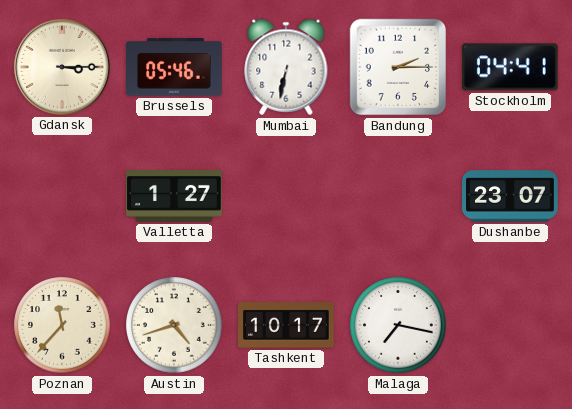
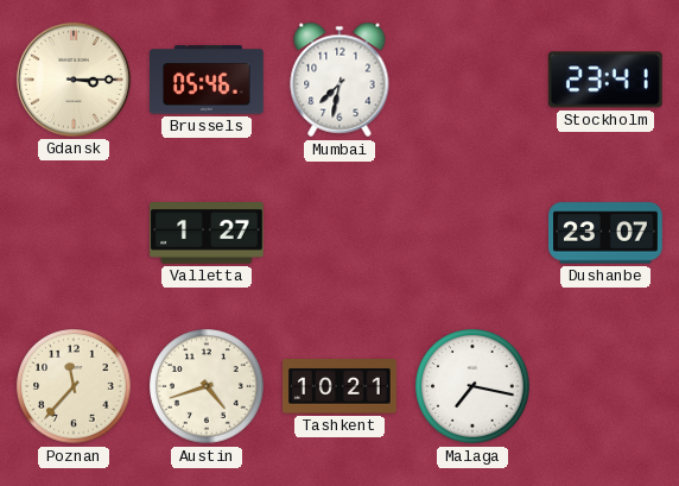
Mumbai: 6:32 -> 7:32 (339, 80)
Bandung: 2:15 -> none (398, 67)
Stockholm: 04:41 -> 23:41 (605, 80)
Tashkent: 10:17 -> 10:21 (341, 386)
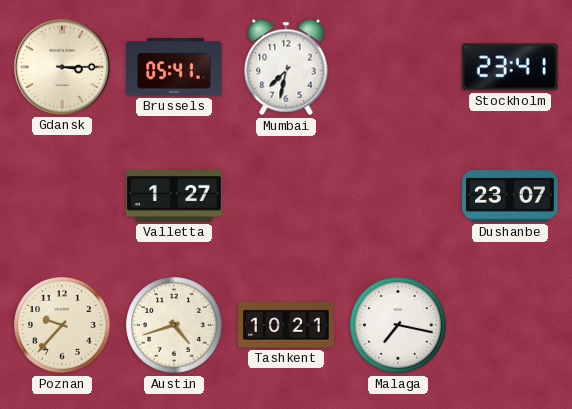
Brussels: 05:46 -> 05:41 (175, 67)
Poznan: 11:37 -> 9:37 (62, 325)
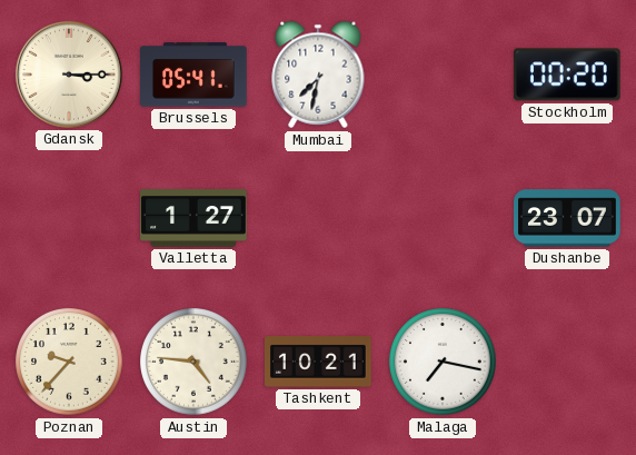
Stockholm: 23:41 -> 00:20 (567, 75)
Austin: 4:42 -> 4:46 (193, 362)
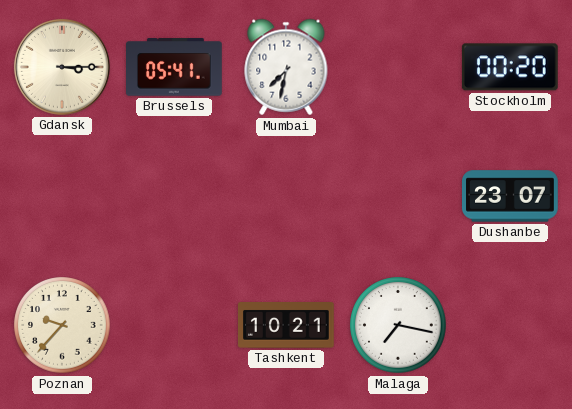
Valletta: 1:27 -> none (193, 219)
Austin: 4:46 -> none (193, 362)
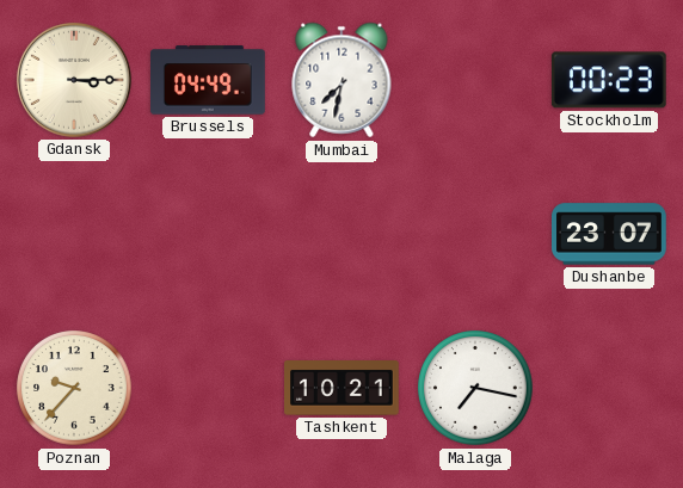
Brussels: 05:41 -> 04:49 (209, 80)
Stockholm: 00:20 -> 00:23 (609, 80)
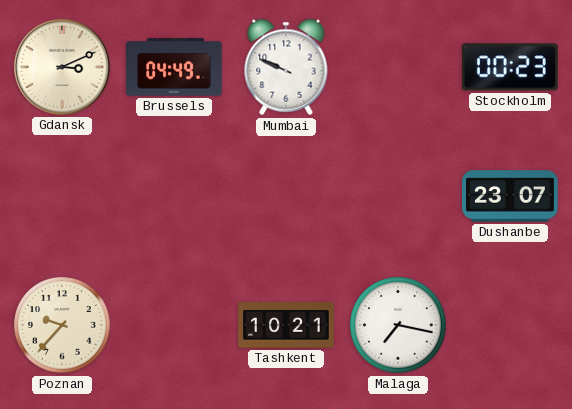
Gdansk: 3:15 -> 3:11 (62, 67)
Mumbai: 7:32 -> 9:49 (286, 67)
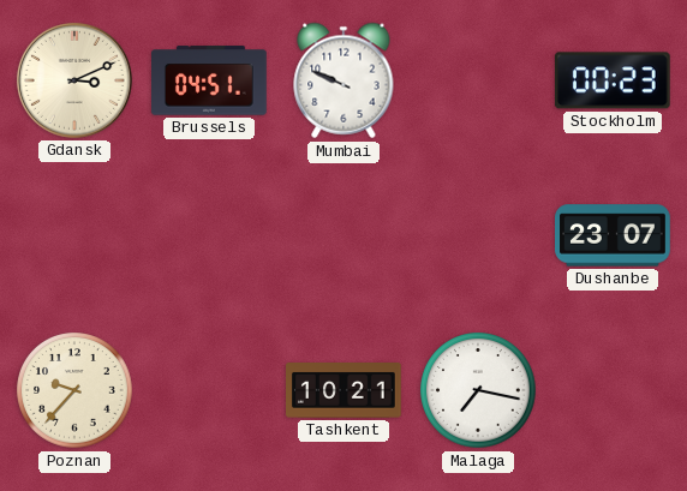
Brussels: 04:49 -> 04:51 (210, 80)
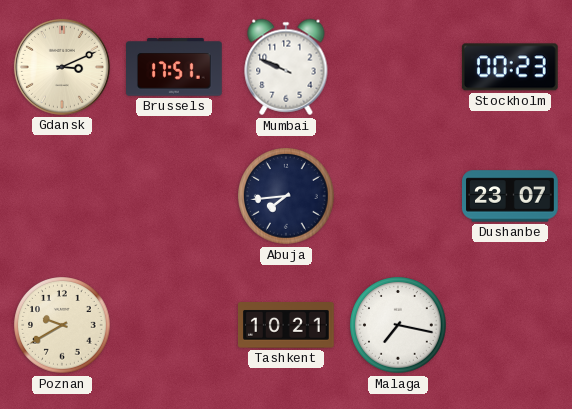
Brussels: 04:51 -> 17:51 (175, 67)
Abuja: none -> 7:44 (286, 196)
Poznan: 9:37 -> 9:40 (62, 325)
